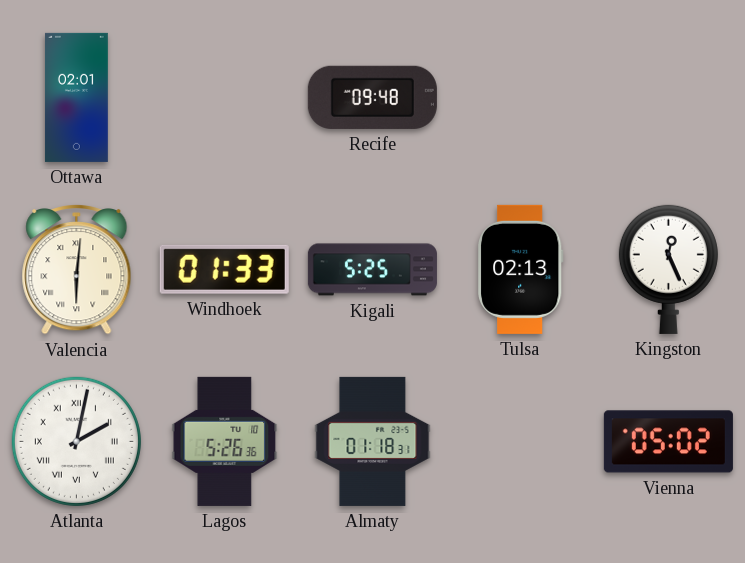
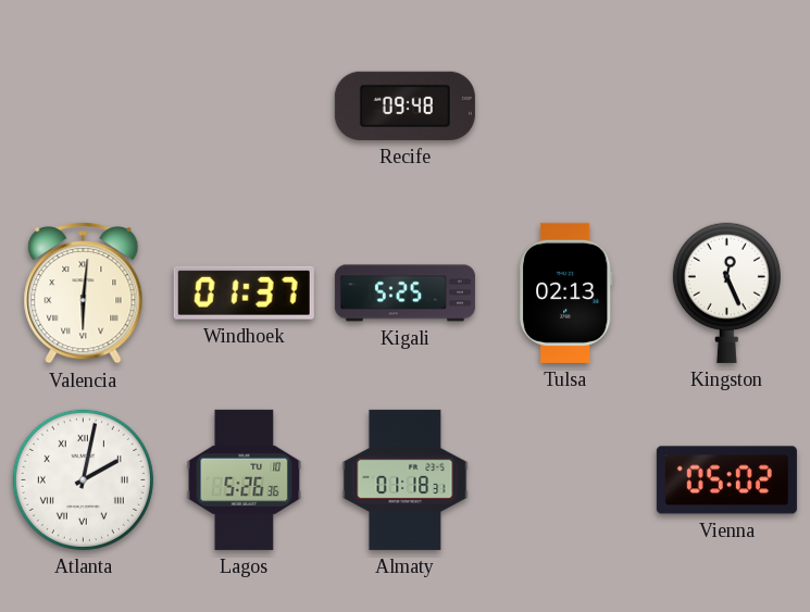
Ottawa: 02:01 -> none (76, 97)
Windhoek: 01:33 -> 01:37 (244, 292)
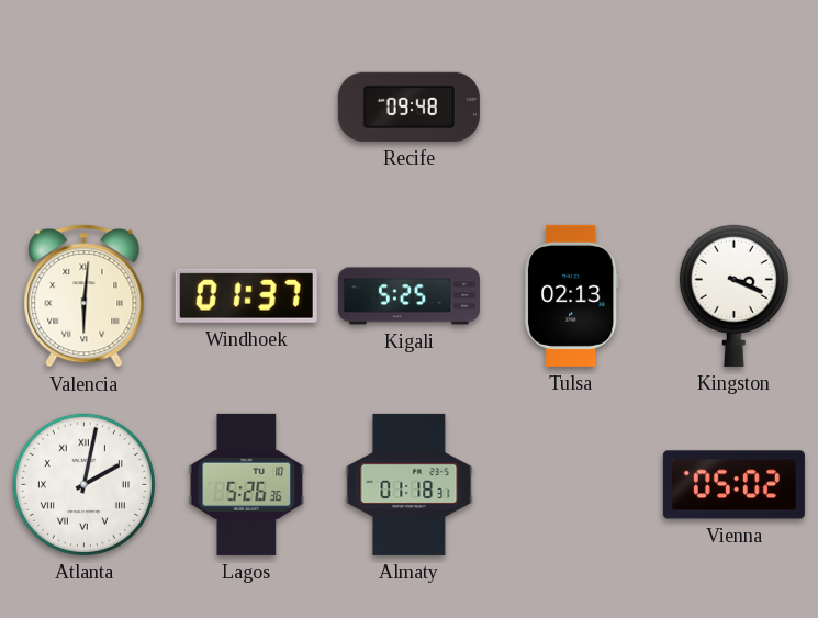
Kingston: 12:26 -> 3:19 (733, 295)
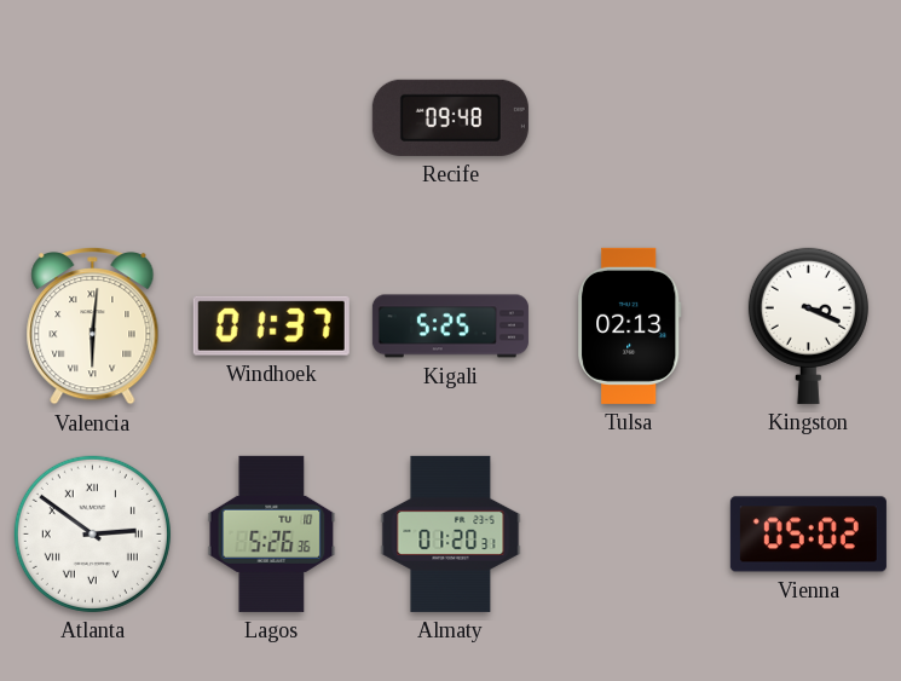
Atlanta: 2:02 -> 2:51 (92, 533)
Almaty: 01:18 -> 01:20 (451, 533)
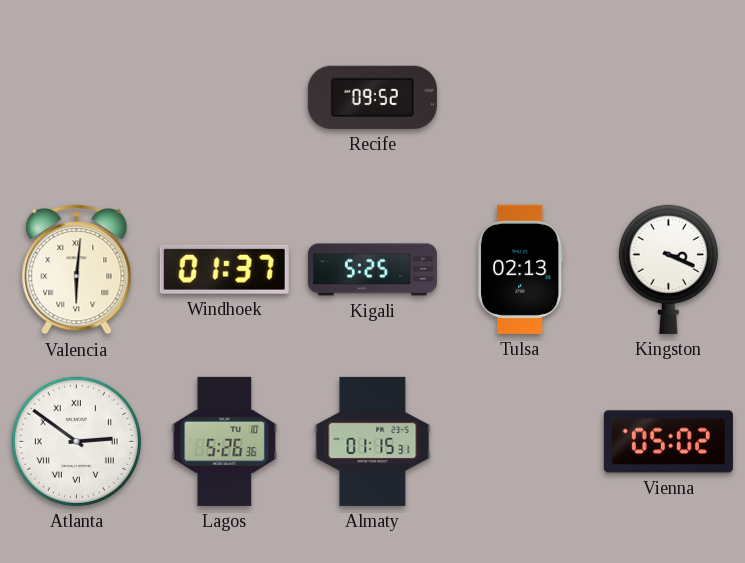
Recife: 09:48 -> 09:52 (372, 97)
Almaty: 01:20 -> 01:15 (373, 441)
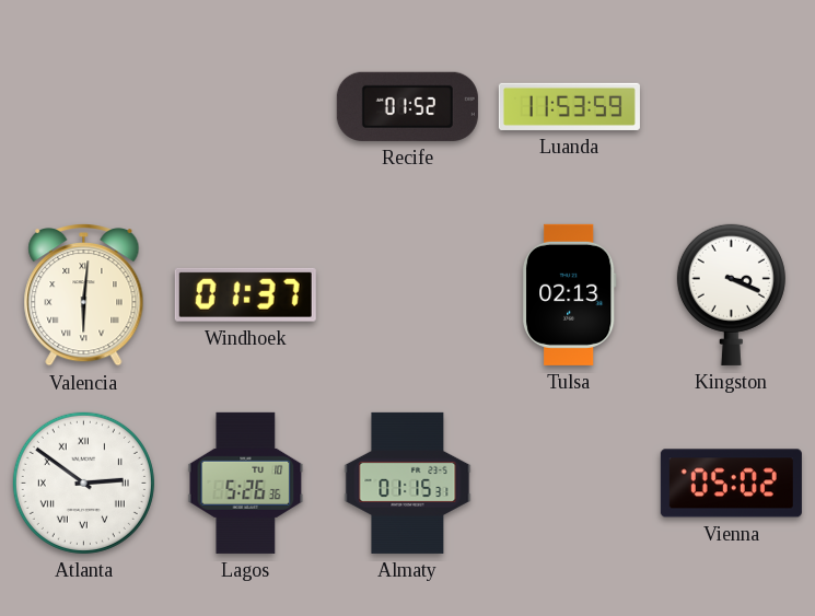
Recife: 09:52 -> 01:52 (407, 106)
Luanda: none -> 11:53 (569, 106)
Kigali: 5:25 -> none (372, 270)
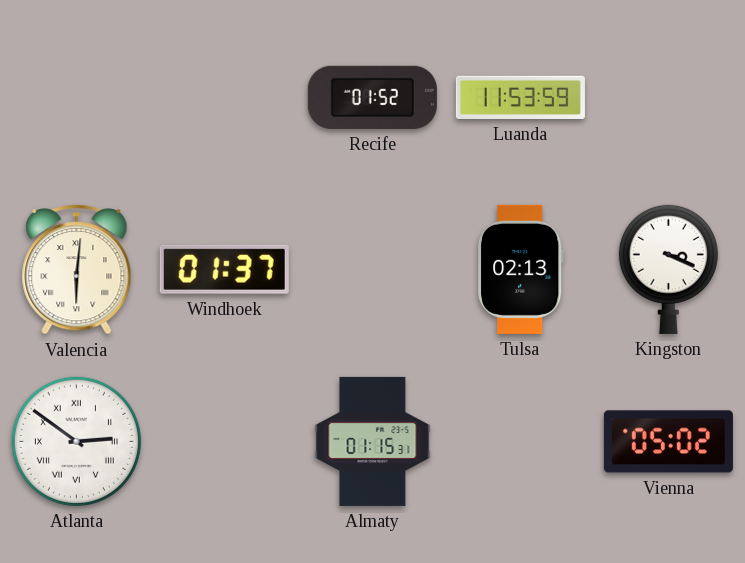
Lagos: 5:26 -> none (246, 483)
